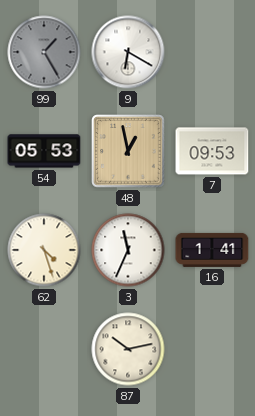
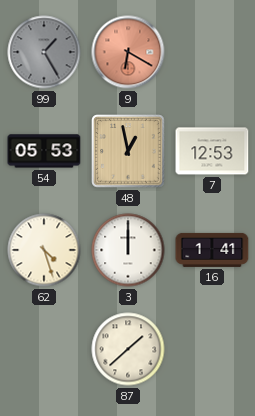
9 dial: white -> salmon (128, 52)
7: 09:53 -> 12:53 (212, 151)
3: 11:34 -> 12:00 (128, 250)
87: 10:13 -> 1:38 (128, 349)
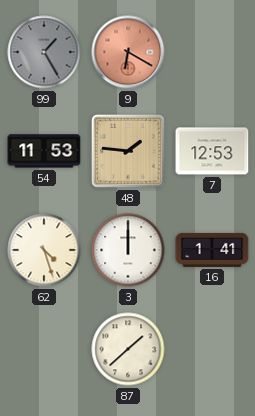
54: 05:53 -> 11:53 (44, 151)
48: 12:58 -> 1:46 (128, 151)
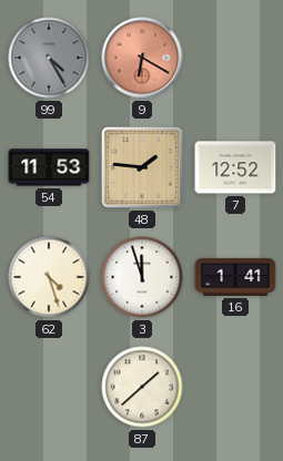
99: 1:25 -> 4:25 (49, 58)
7: 12:53 -> 12:52 (235, 167)
3: 12:00 -> 11:57 (142, 277)
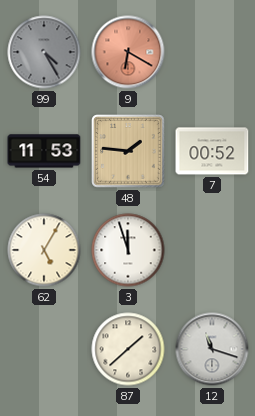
7: 12:52 -> 00:52 (212, 151)
62: 4:27 -> 5:05 (44, 250)
16: 1:41 -> none (235, 277)
12: none -> 11:18 (212, 349)
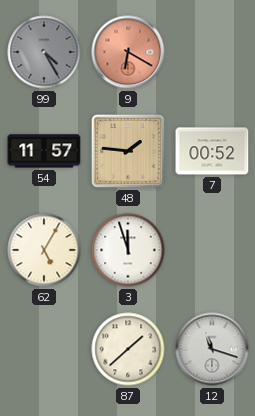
54: 11:53 -> 11:57 (44, 151)
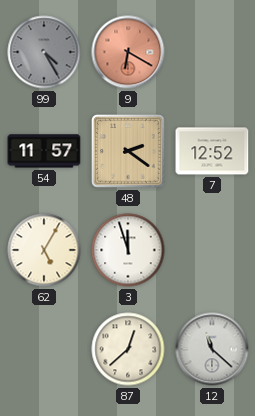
48: 1:46 -> 2:21 (128, 151)
7: 00:52 -> 12:52 (212, 151)
87: 1:38 -> 12:38 (128, 349)
12: 11:18 -> 11:22 (212, 349)
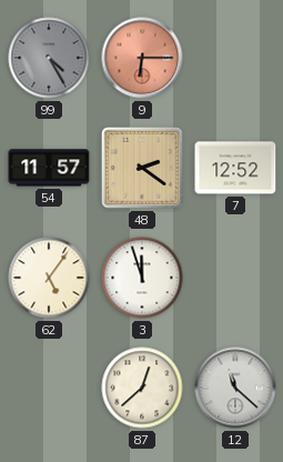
9: 6:20 -> 6:15 (142, 58)
62: 5:05 -> 5:06 (49, 278)
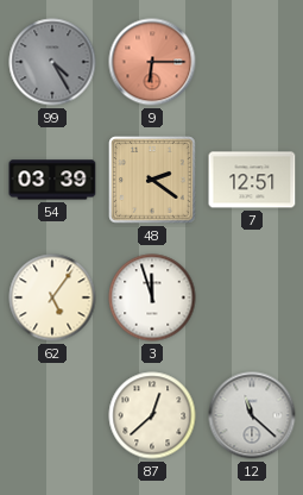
54: 11:57 -> 03:39 (52, 180)
7: 12:52 -> 12:51 (252, 180)
